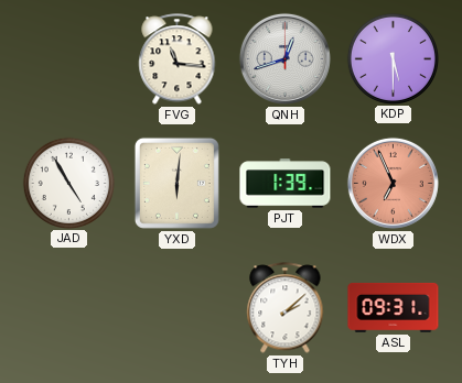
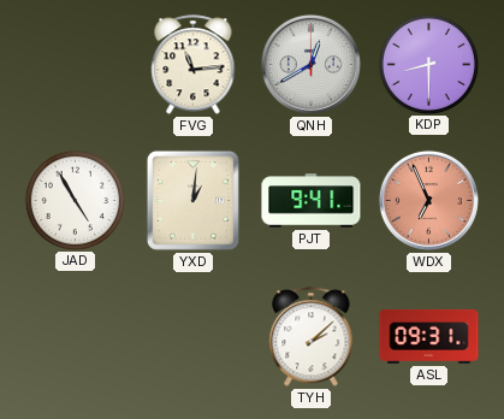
FVG: 11:16 -> 11:14 (194, 65)
QNH: 12:42 -> 12:40 (310, 64)
KDP: 5:30 -> 8:30 (428, 64)
YXD: 6:01 -> 1:01 (192, 200)
PJT: 1:39 -> 9:41 (312, 201)
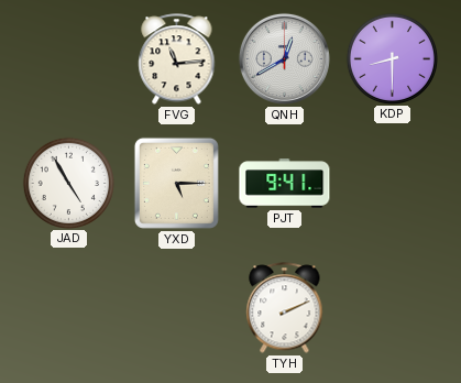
YXD: 1:01 -> 5:15 (176, 183)
WDX: 6:56 -> none (428, 200)
TYH: 2:08 -> 2:11 (285, 308)
ASL: 09:31 -> none (429, 336)
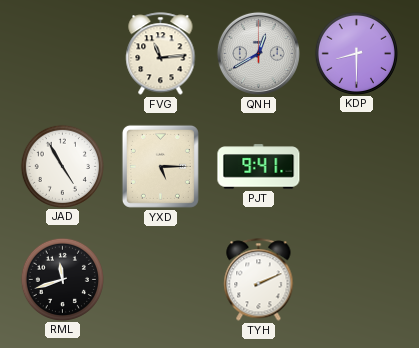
RML: none -> 11:42 (62, 279)
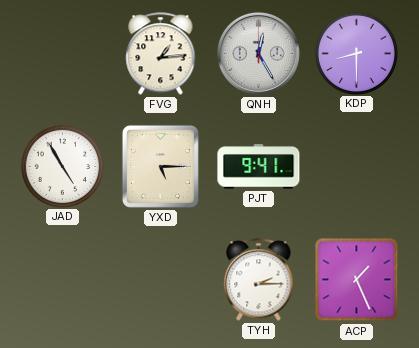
FVG: 11:14 -> 1:14 (161, 54)
QNH: 12:40 -> 12:25 (258, 53)
RML: 11:42 -> none (62, 279)
TYH: 2:11 -> 2:15 (259, 280)
ACP: none -> 1:26 (357, 280)
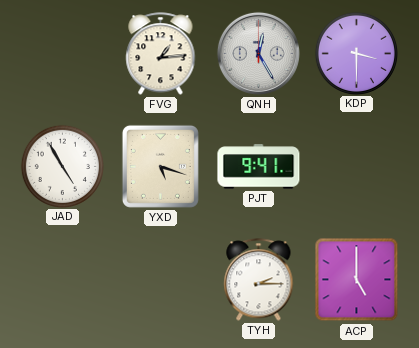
KDP: 8:30 -> 3:30 (356, 53)
YXD: 5:15 -> 5:18 (160, 166)
ACP: 1:26 -> 5:00 (357, 280)
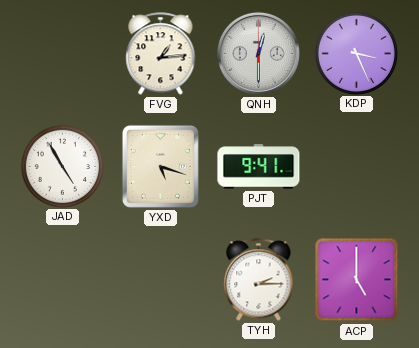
QNH: 12:25 -> 12:30 (258, 53)
KDP: 3:30 -> 3:26 (356, 53)
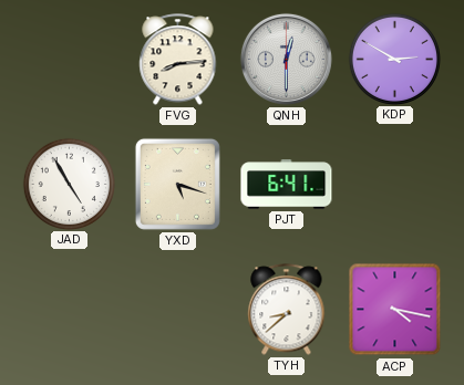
FVG: 1:14 -> 8:14 (178, 60)
KDP: 3:26 -> 2:50 (394, 59)
PJT: 9:41 -> 6:41 (287, 185)
TYH: 2:15 -> 8:38 (287, 310)
ACP: 5:00 -> 4:17 (395, 310)
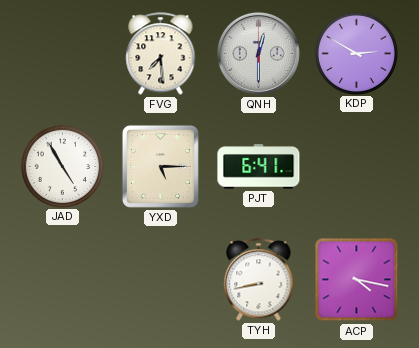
FVG: 8:14 -> 7:29 (161, 54)
YXD: 5:18 -> 5:15 (160, 166)
TYH: 8:38 -> 8:43 (259, 280)
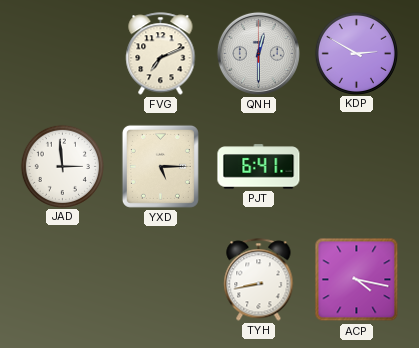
FVG: 7:29 -> 7:11 (161, 54)
JAD: 4:55 -> 2:59 (62, 166)
